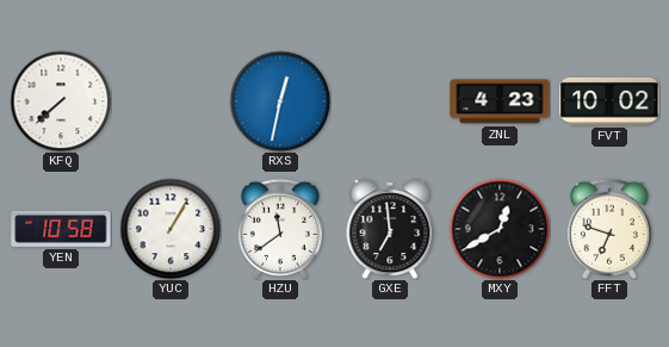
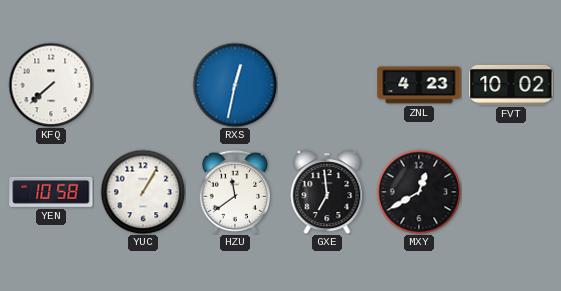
FFT: 6:48 -> none (609, 229)
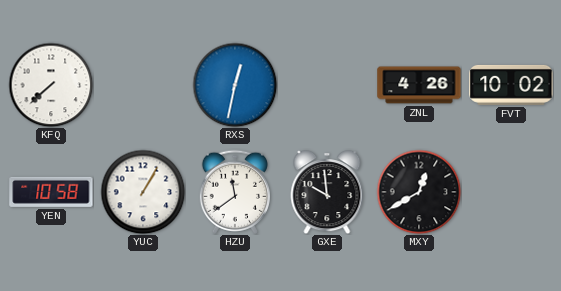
ZNL: 4:23 -> 4:26 (419, 85)
GXE: 6:59 -> 9:59 (327, 193)
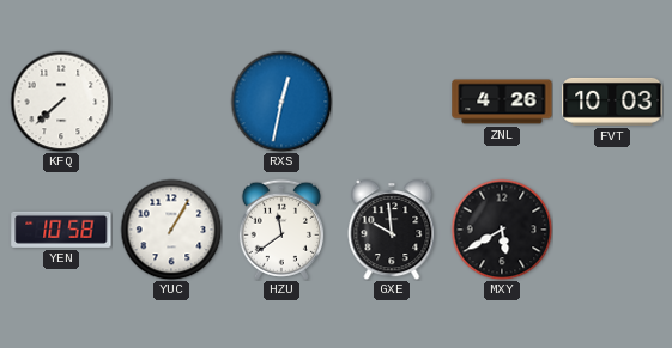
FVT: 10:02 -> 10:03 (612, 102)
MXY: 12:40 -> 5:40 (502, 230)
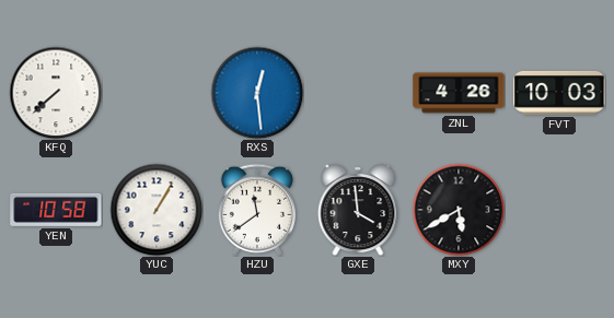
RXS: 12:32 -> 12:29 (257, 93)
GXE: 9:59 -> 3:59 (358, 211)
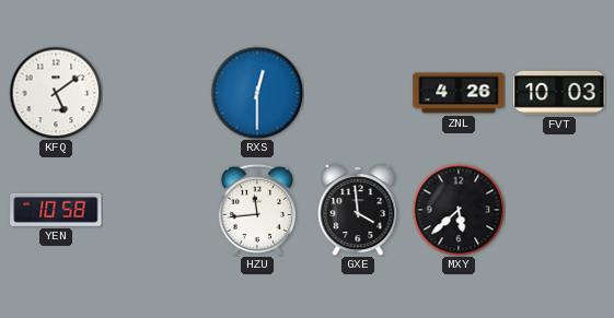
KFQ: 7:38 -> 5:09 (56, 93)
RXS: 12:29 -> 12:30 (257, 93)
YUC: 1:05 -> none (157, 210)
HZU: 11:39 -> 11:44 (257, 210)
MXY: 5:40 -> 5:38 (459, 210)
